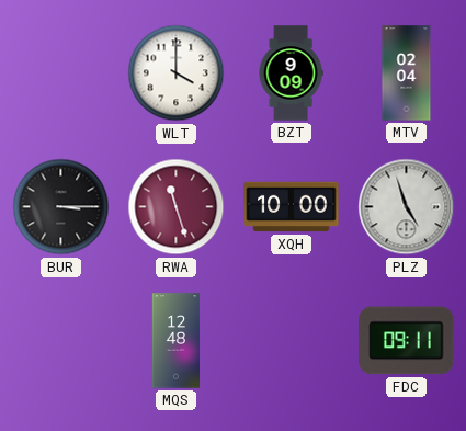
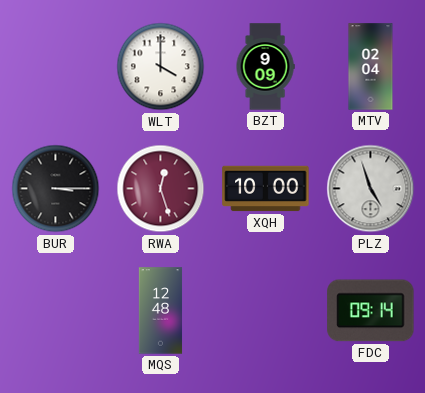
RWA: 11:27 -> 12:27 (161, 189)
FDC: 09:11 -> 09:14 (371, 311)
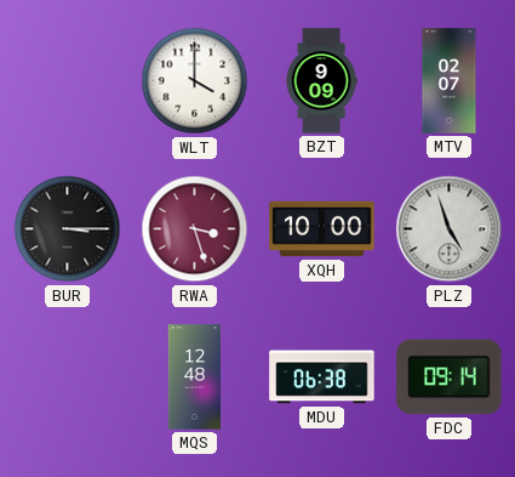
MTV: 02:04 -> 02:07 (450, 81)
RWA: 12:27 -> 3:27 (195, 229)
MDU: none -> 06:38 (322, 377)
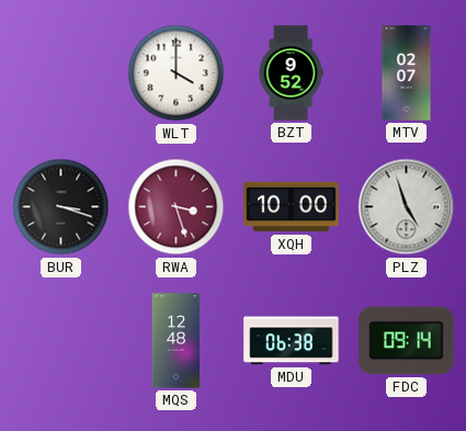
BZT: 9:09 -> 9:52 (291, 73)
BUR: 3:15 -> 3:18 (61, 207)
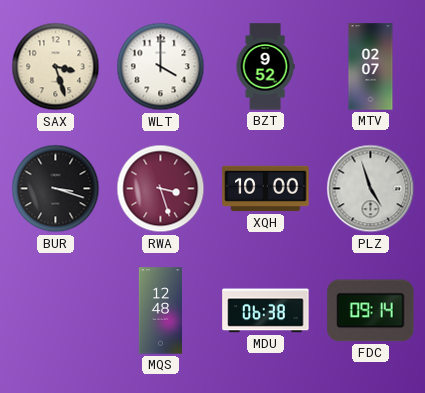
SAX: none -> 3:27 (56, 67)
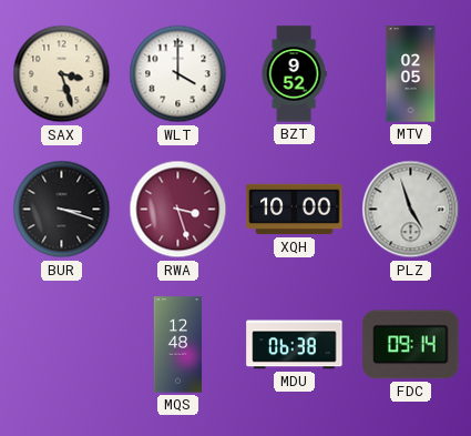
MTV: 02:07 -> 02:05 (411, 74)
